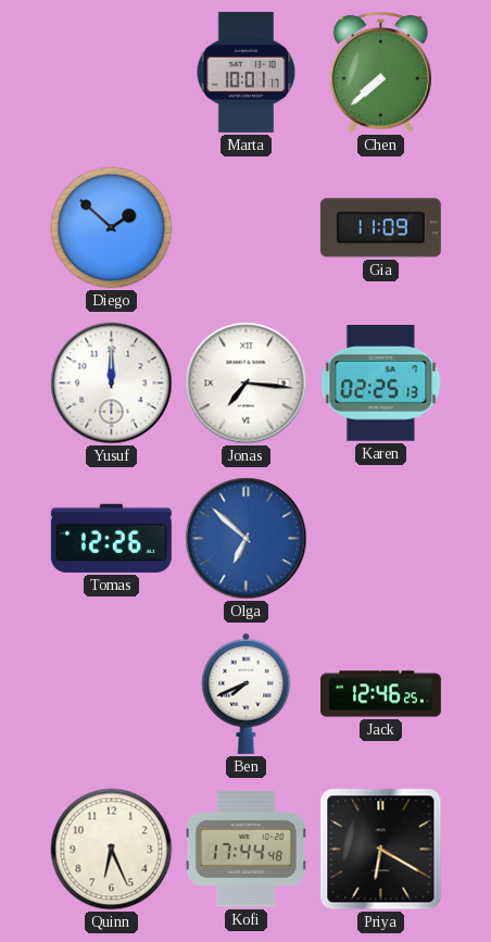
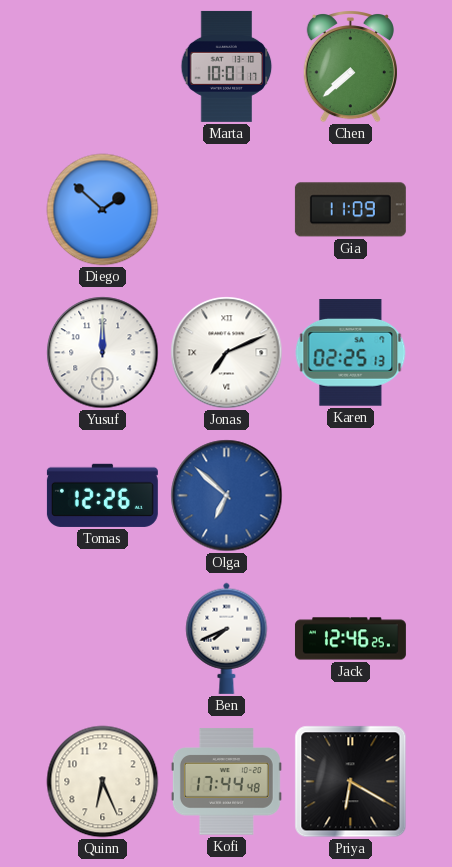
Jonas: 7:16 -> 7:11 (227, 353)
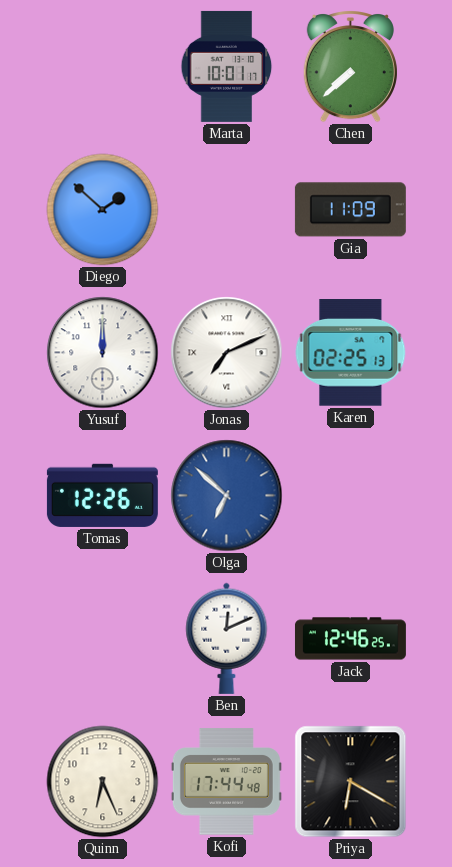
Ben: 7:41 -> 12:11 (227, 638)
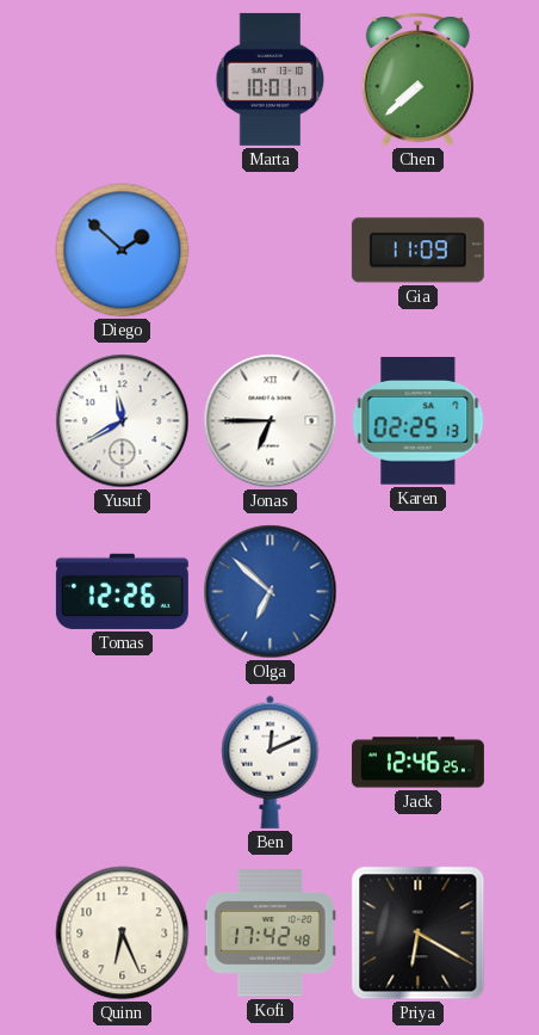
Yusuf: 12:00 -> 11:40 (123, 421)
Jonas: 7:11 -> 6:45 (271, 421)
Kofi: 17:44 -> 17:42 (269, 934)
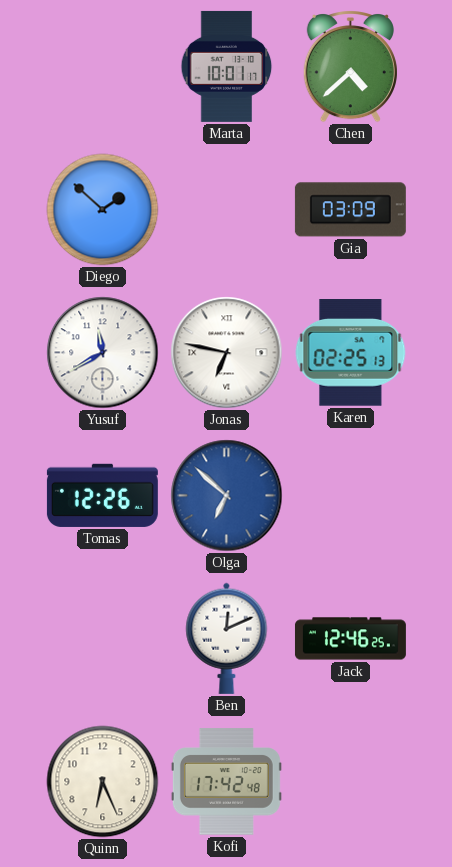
Chen: 7:38 -> 4:38 (350, 67)
Gia: 11:09 -> 03:09 (350, 210)
Jonas: 6:45 -> 6:47 (227, 353)
Priya: 6:20 -> none (419, 934)
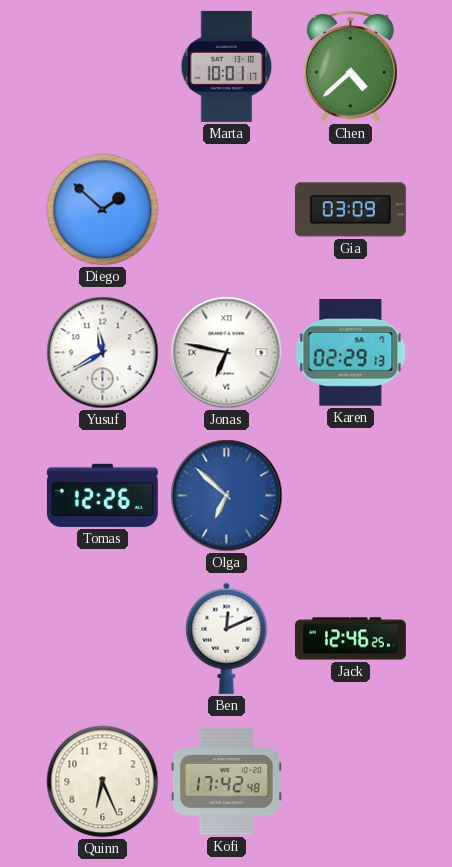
Karen: 02:25 -> 02:29 (351, 353)
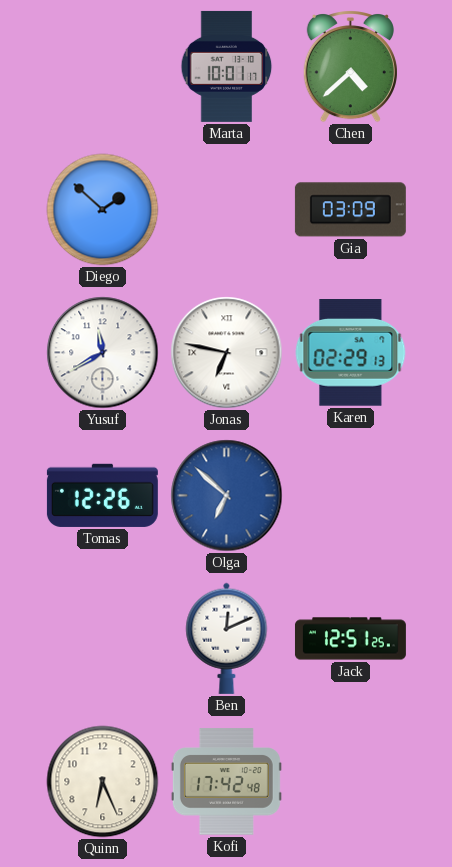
Jack: 12:46 -> 12:51 (350, 639)
